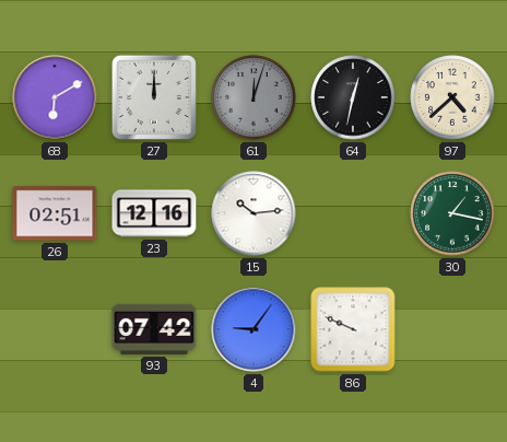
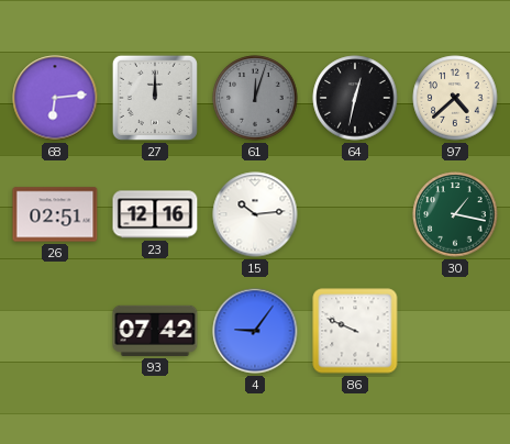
68: 6:10 -> 6:14 (55, 98)
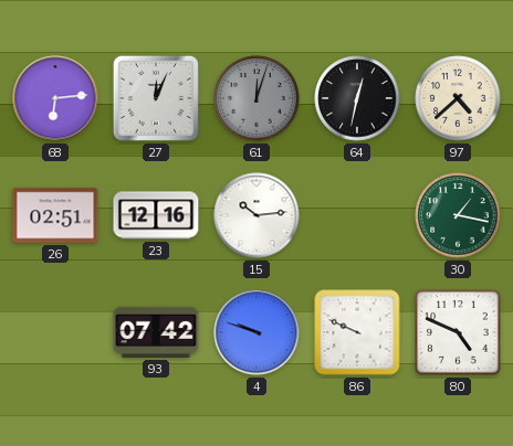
27: 12:00 -> 12:04 (156, 98)
4: 9:06 -> 9:48 (256, 332)
80: none -> 4:49 (458, 332)
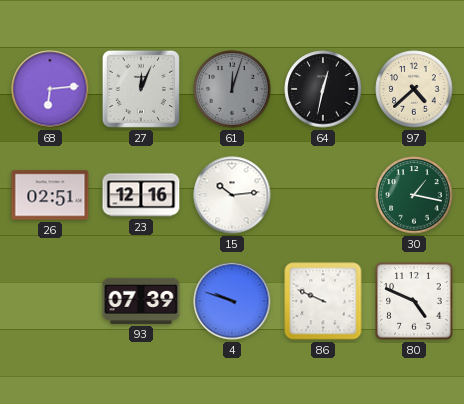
93: 07:42 -> 07:39 (141, 301)
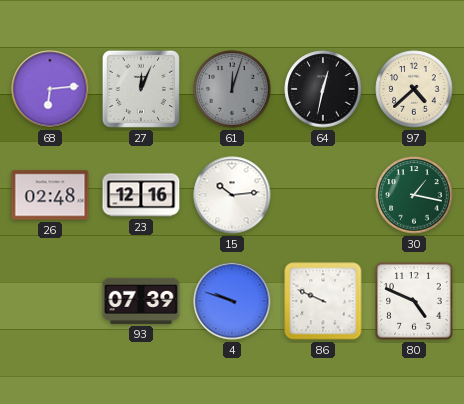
26: 02:51 -> 02:48 (50, 195)
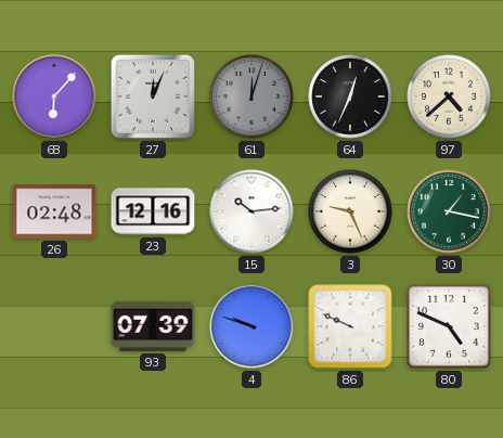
68: 6:14 -> 6:07 (54, 96)
64: 12:32 -> 12:34 (350, 96)
3: none -> 9:26 (350, 211)
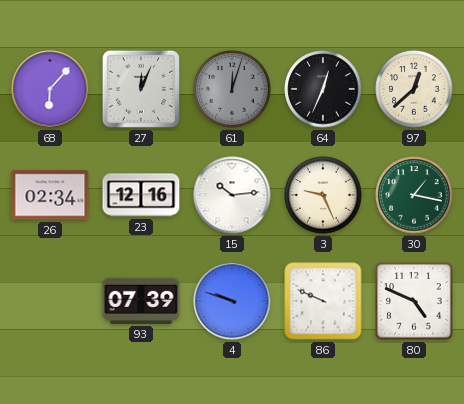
97: 4:38 -> 12:38 (414, 89)
26: 02:48 -> 02:34 (50, 195)
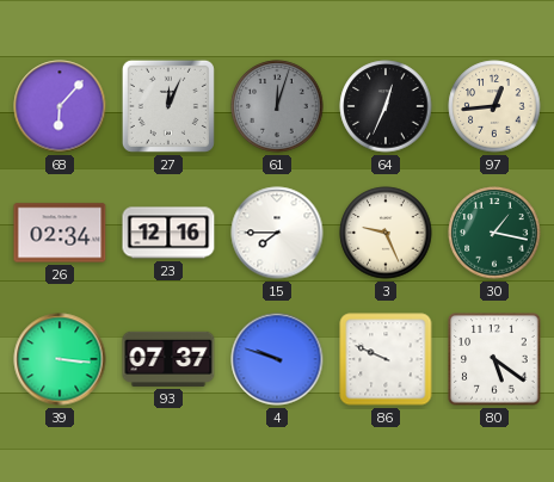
97: 12:38 -> 12:44 (494, 106)
15: 10:14 -> 7:45 (277, 233)
39: none -> 3:16 (60, 359)
93: 07:39 -> 07:37 (168, 359)
80: 4:49 -> 5:21 (494, 359)
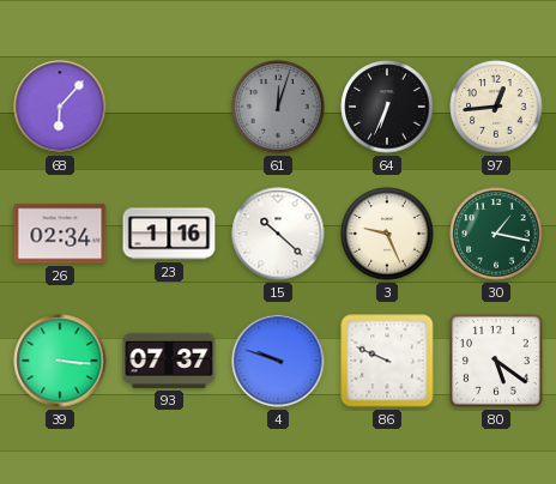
27: 12:04 -> none (168, 106)
64: 12:34 -> 6:34 (387, 107)
23: 12:16 -> 1:16 (169, 234)
15: 7:45 -> 10:22 (278, 234)
